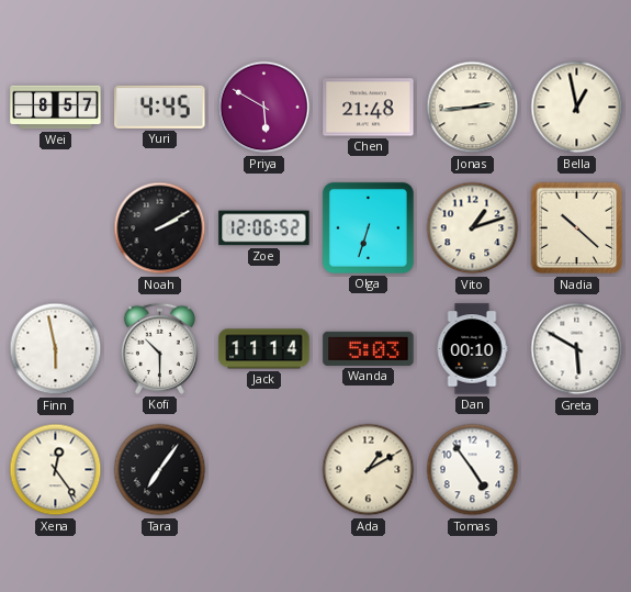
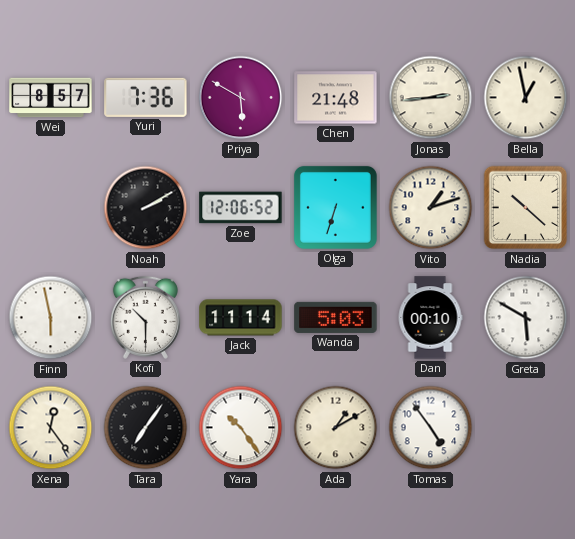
Yuri: 4:45 -> 7:36 (146, 97)
Yara: none -> 10:24 (241, 428)
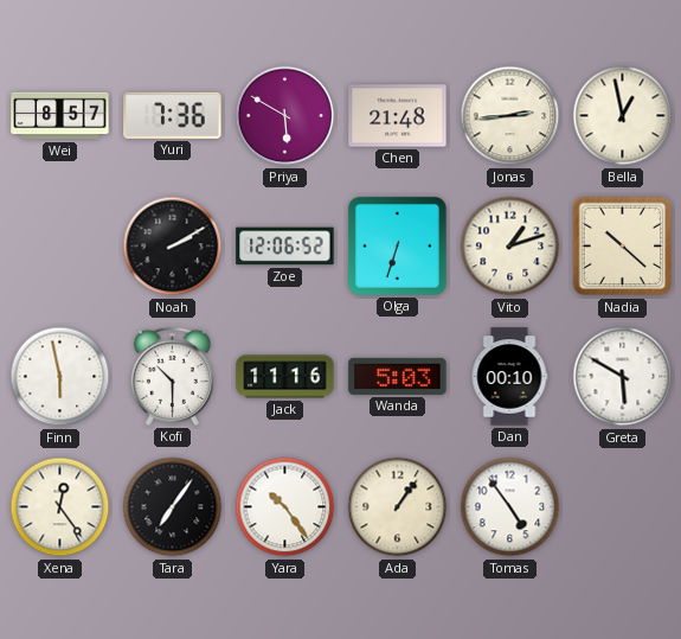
Jack: 11:14 -> 11:16 (285, 377)
Ada: 1:10 -> 1:06 (398, 507)
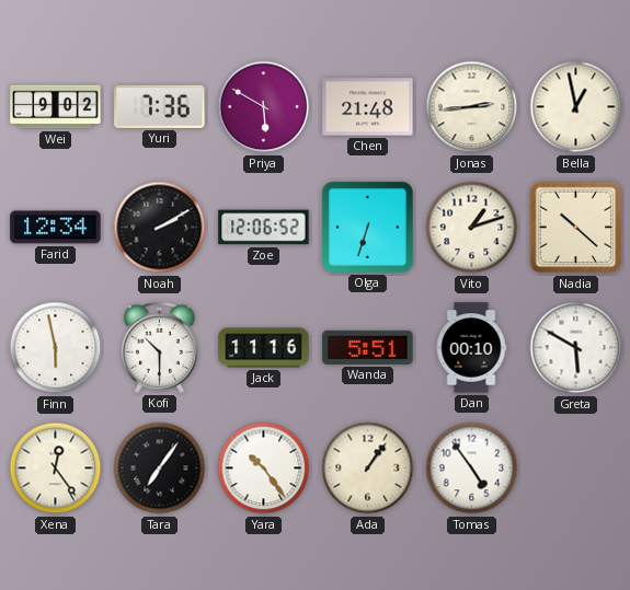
Wei: 8:57 -> 9:02 (56, 107)
Farid: none -> 12:34 (56, 228)
Wanda: 5:03 -> 5:51 (368, 347)
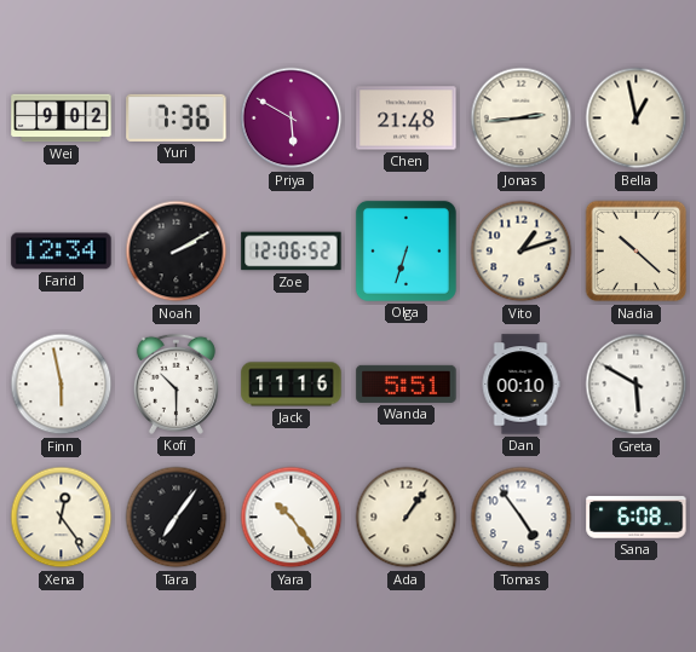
Sana: none -> 6:08 (637, 518)
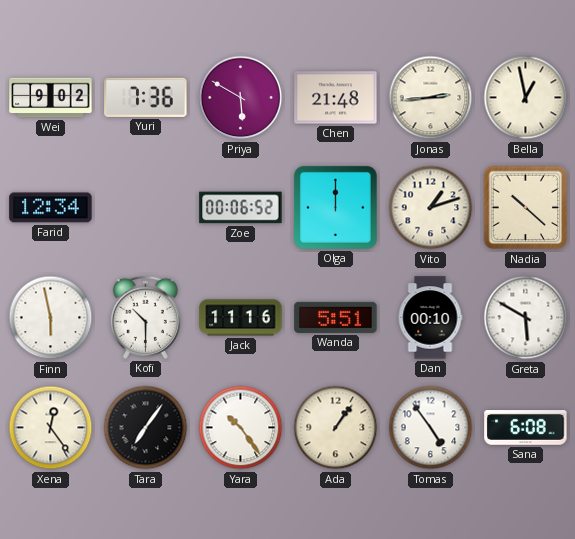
Noah: 2:10 -> none (177, 252)
Zoe: 12:06 -> 00:06 (241, 208)
Olga: 6:33 -> 12:00 (335, 207)
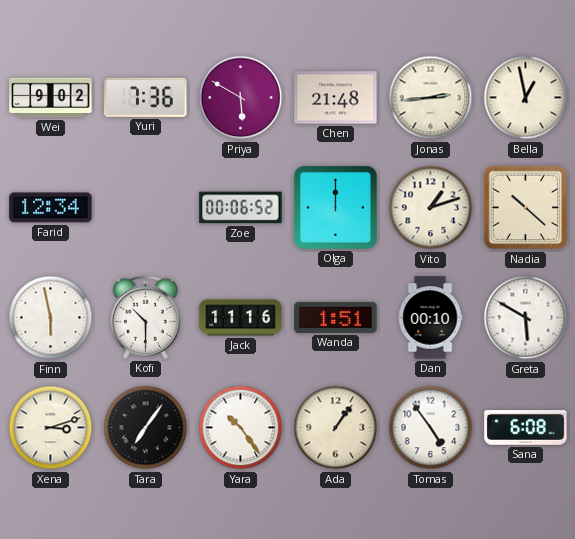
Wanda: 5:51 -> 1:51 (336, 317)
Xena: 12:24 -> 3:12 (51, 428)
